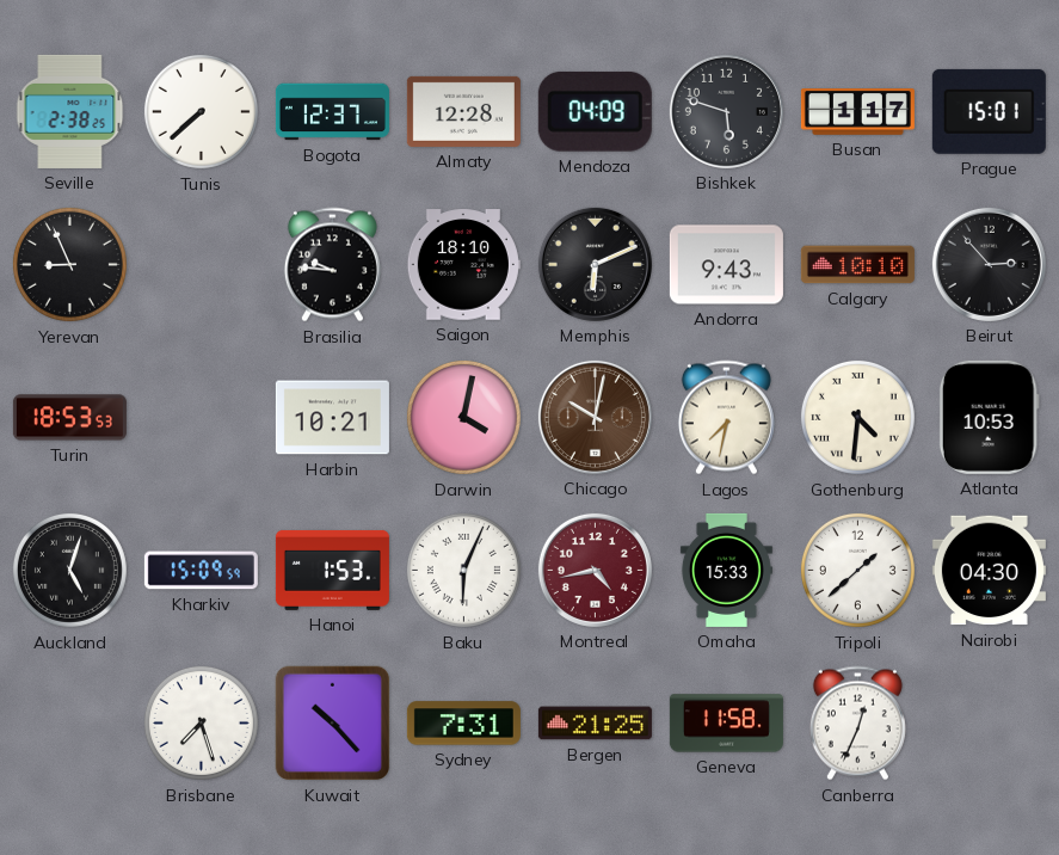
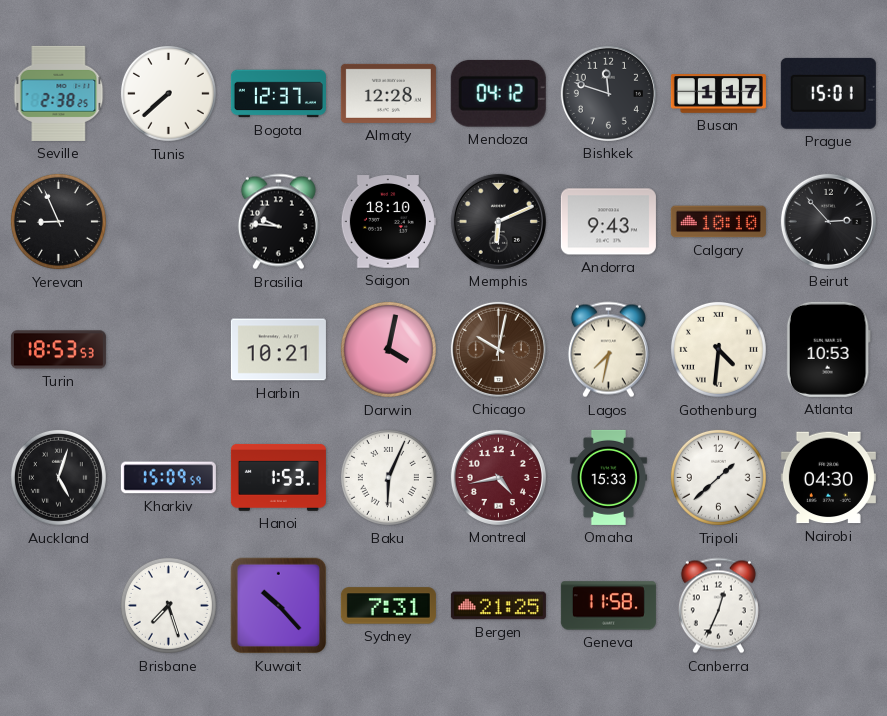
Mendoza: 04:09 -> 04:12 (498, 93)
Bishkek: 5:48 -> 11:48 (608, 93)
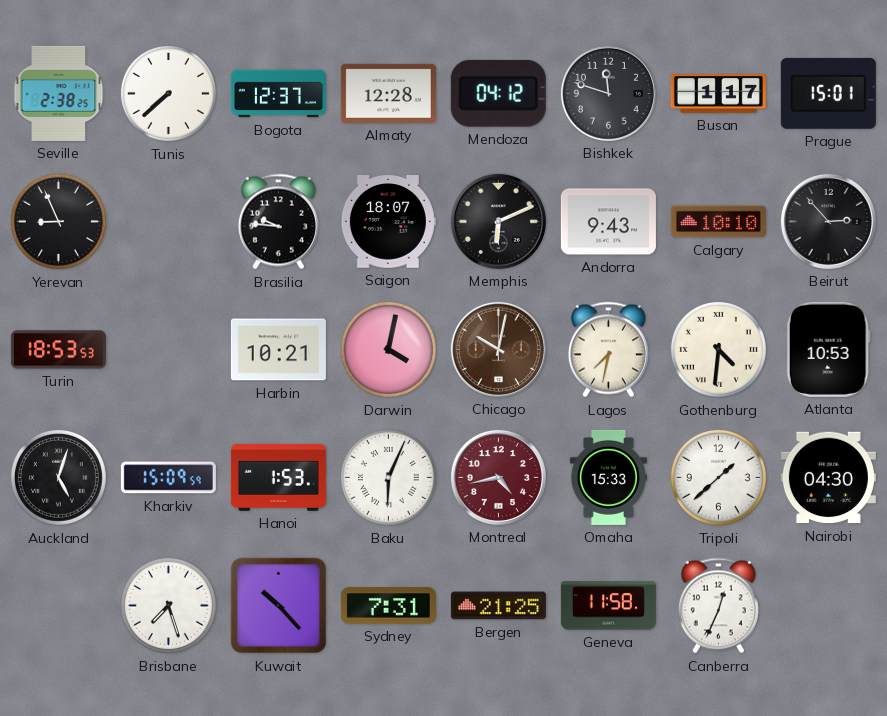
Saigon: 18:10 -> 18:07 (388, 222)
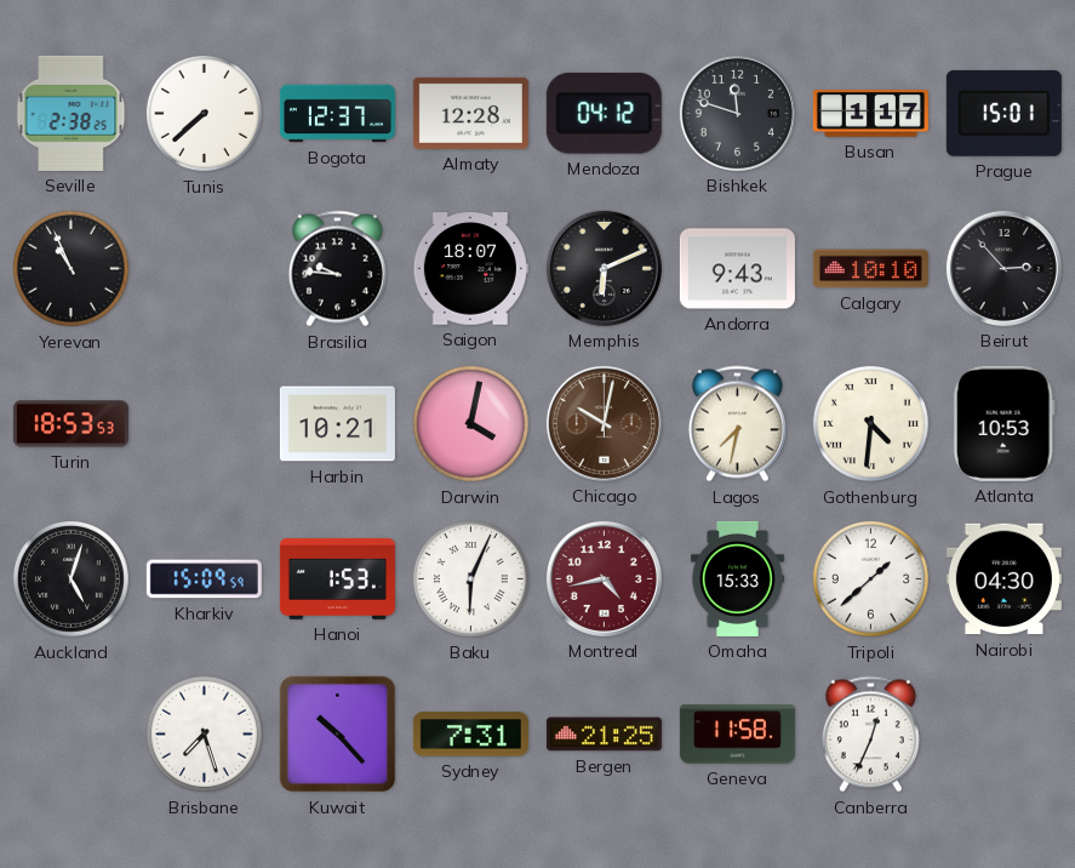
Yerevan: 8:56 -> 10:56 (70, 268)
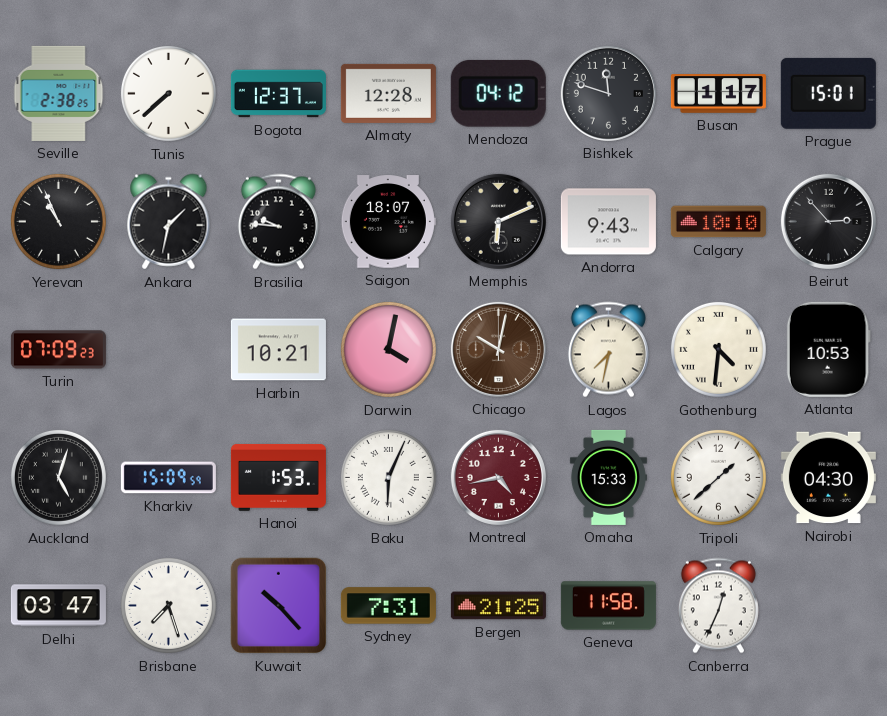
Ankara: none -> 1:32 (169, 222)
Turin: 18:53 -> 07:09 (58, 350)
Delhi: none -> 03:47 (58, 606)
